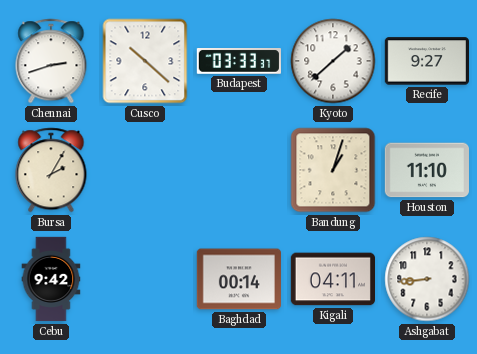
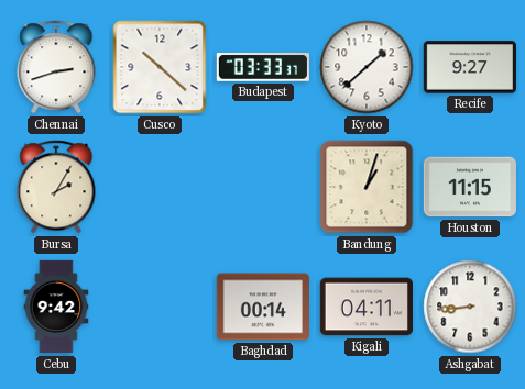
Houston: 11:10 -> 11:15 (470, 187)
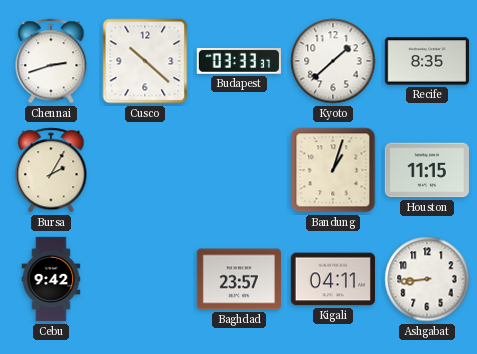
Recife: 9:27 -> 8:35 (426, 61)
Baghdad: 00:14 -> 23:57 (238, 279)
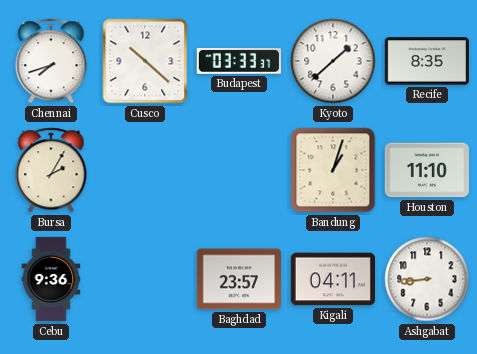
Chennai: 2:42 -> 7:42 (51, 61)
Houston: 11:15 -> 11:10 (427, 170)
Cebu: 9:42 -> 9:36 (51, 279)
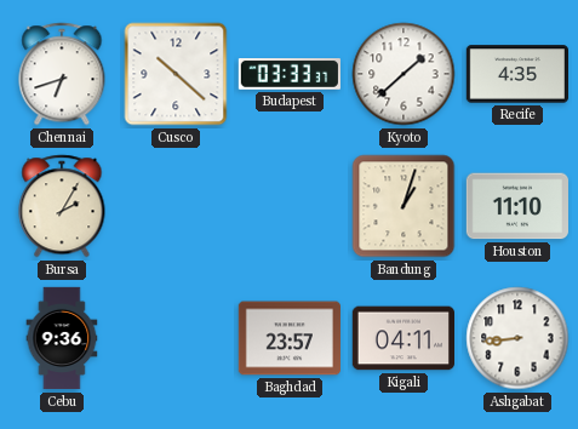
Chennai: 7:42 -> 6:42 (62, 74)
Recife: 8:35 -> 4:35 (516, 74)
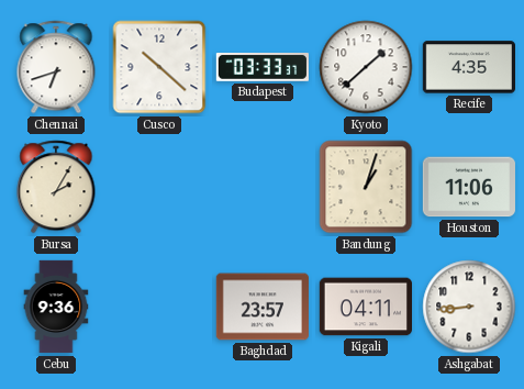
Houston: 11:10 -> 11:06 (469, 187)
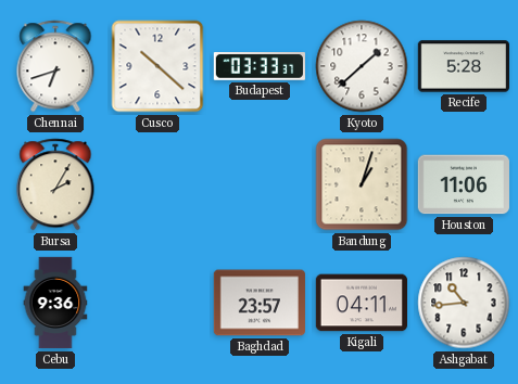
Recife: 4:35 -> 5:28 (463, 66)
Ashgabat: 8:44 -> 10:44 (464, 303)
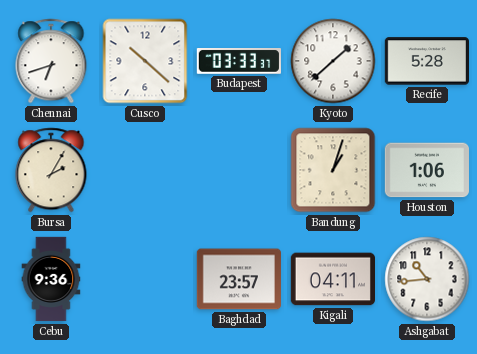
Houston: 11:06 -> 1:06 (427, 170)
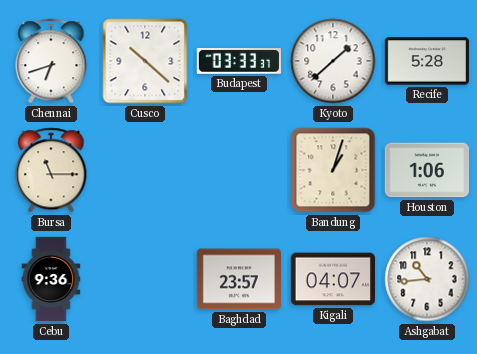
Bursa: 2:05 -> 11:15 (51, 170)
Kigali: 04:11 -> 04:07 (332, 279)
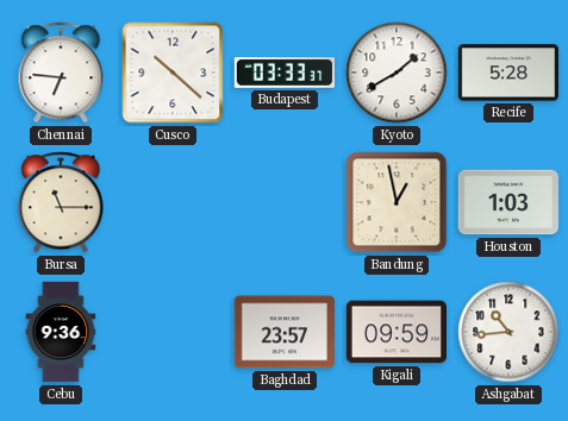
Chennai: 6:42 -> 6:46 (61, 73)
Kyoto: 1:38 -> 1:40 (397, 73)
Bandung: 1:03 -> 12:58 (397, 202)
Houston: 1:06 -> 1:03 (508, 202)
Kigali: 04:07 -> 09:59 (395, 332)
